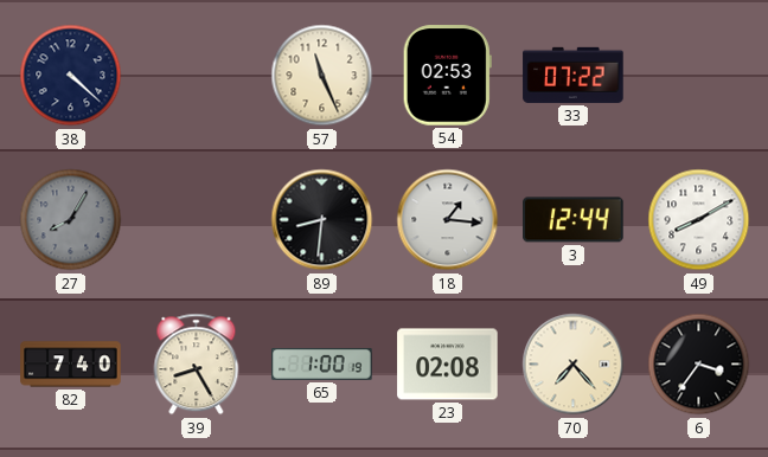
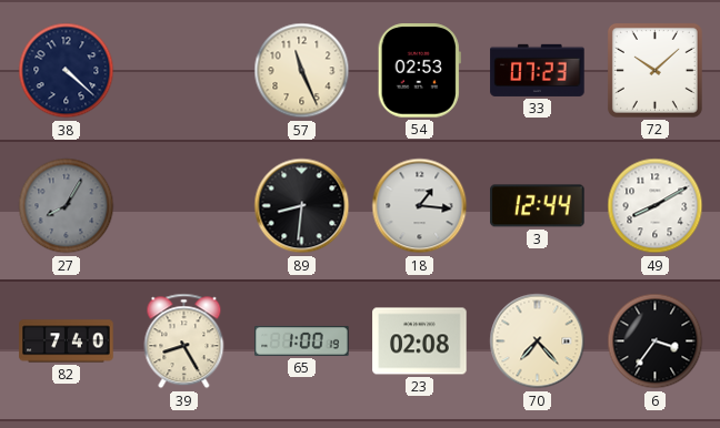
33: 07:22 -> 07:23 (538, 70)
72: none -> 10:08 (654, 70)
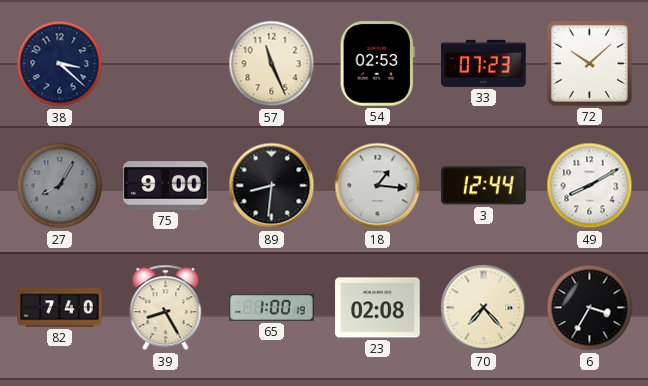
38: 4:22 -> 3:22 (60, 64)
75: none -> 9:00 (166, 186)
6: 3:36 -> 3:35 (590, 308)
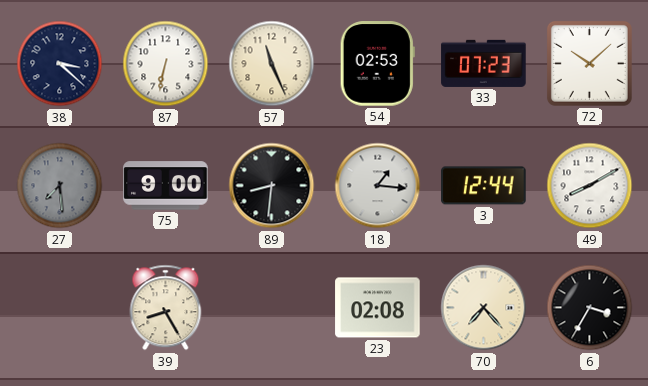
87: none -> 6:32 (166, 64)
27: 8:05 -> 7:29 (60, 186)
82: 7:40 -> none (60, 308)
65: 1:00 -> none (272, 307)
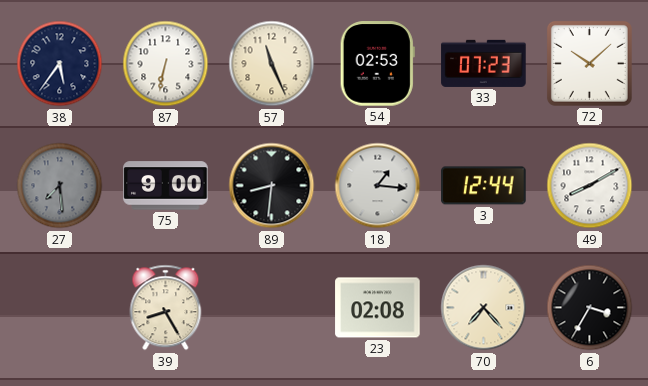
38: 3:22 -> 5:36 (60, 64)
